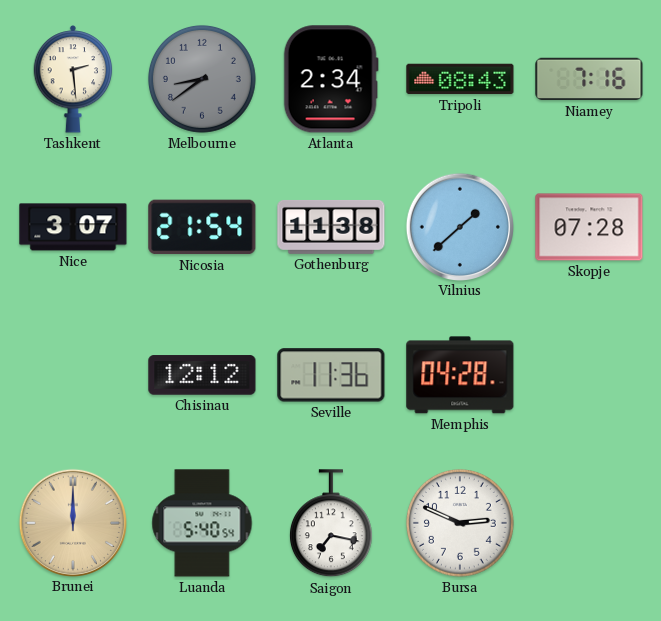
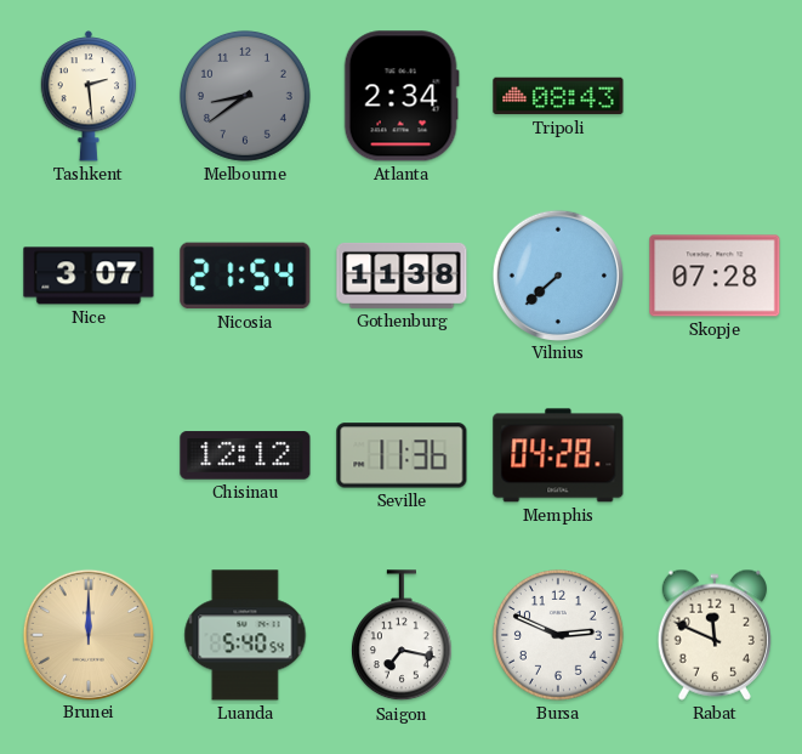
Niamey: 7:16 -> none (589, 79)
Vilnius: 1:38 -> 7:38 (557, 274)
Rabat: none -> 11:49 (715, 635)
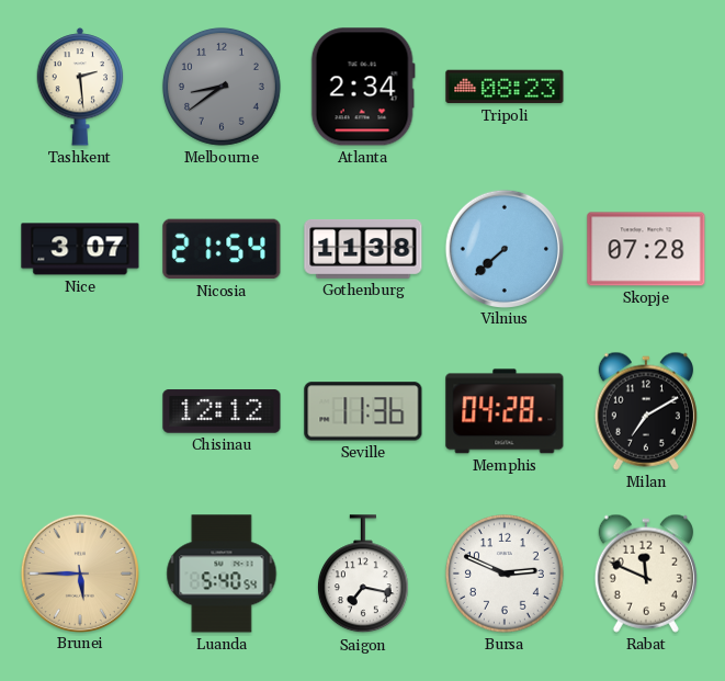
Tripoli: 08:43 -> 08:23 (505, 87)
Milan: none -> 7:10 (646, 411)
Brunei: 12:00 -> 5:45 (79, 572)
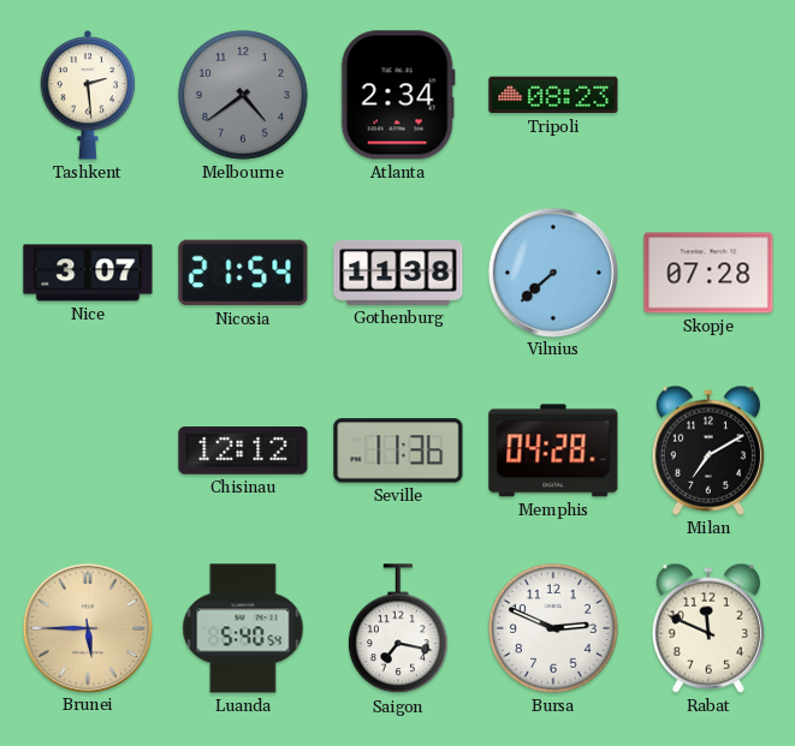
Melbourne: 8:39 -> 4:39 (243, 95)
